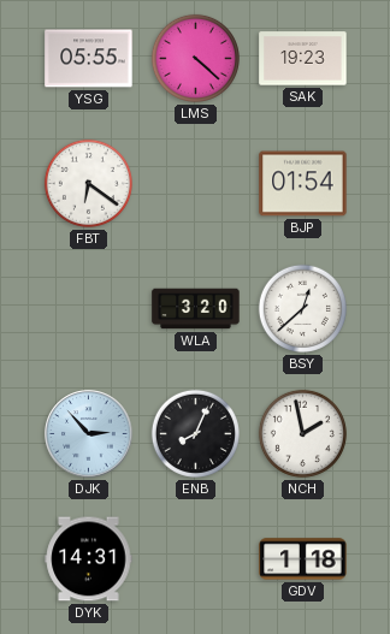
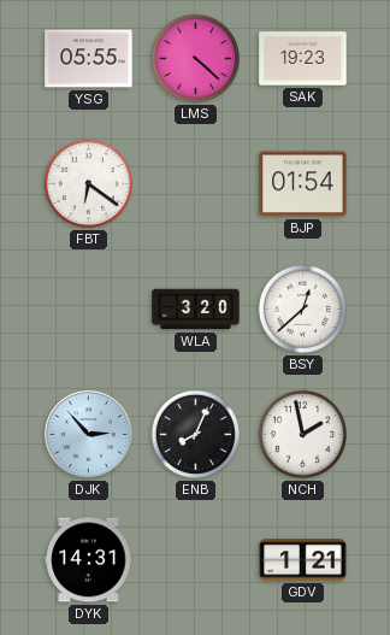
GDV: 1:18 -> 1:21 (303, 560)
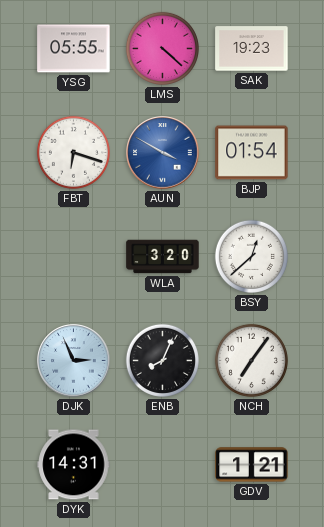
FBT: 6:21 -> 6:18 (73, 152)
AUN: none -> 3:50 (163, 153)
DJK: 2:53 -> 2:56 (74, 361)
NCH: 1:58 -> 7:06 (251, 360)
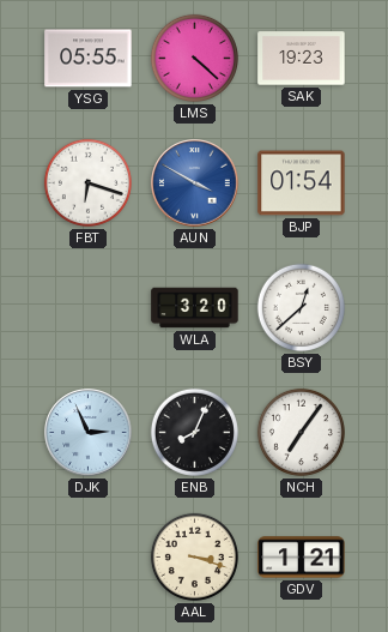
DYK: 14:31 -> none (74, 465)
AAL: none -> 3:18 (194, 556)
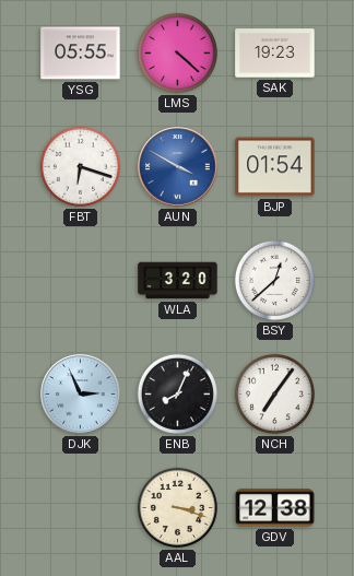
GDV: 1:21 -> 12:38 (275, 508)
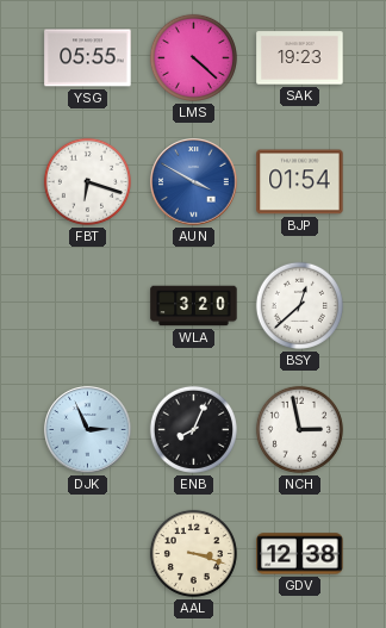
NCH: 7:06 -> 2:58 (299, 429)
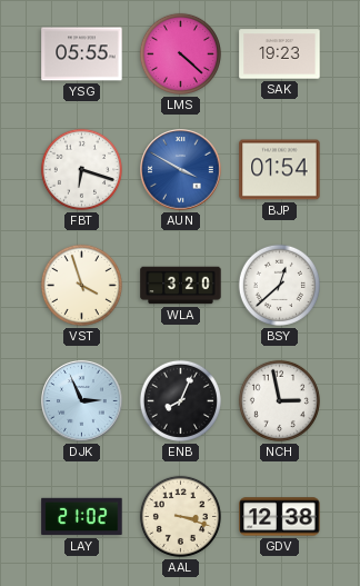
VST: none -> 3:57 (81, 285)
LAY: none -> 21:02 (82, 517)
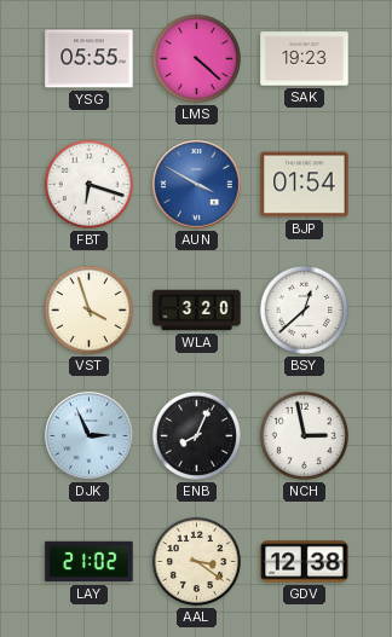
AAL: 3:18 -> 3:21 (196, 561)
